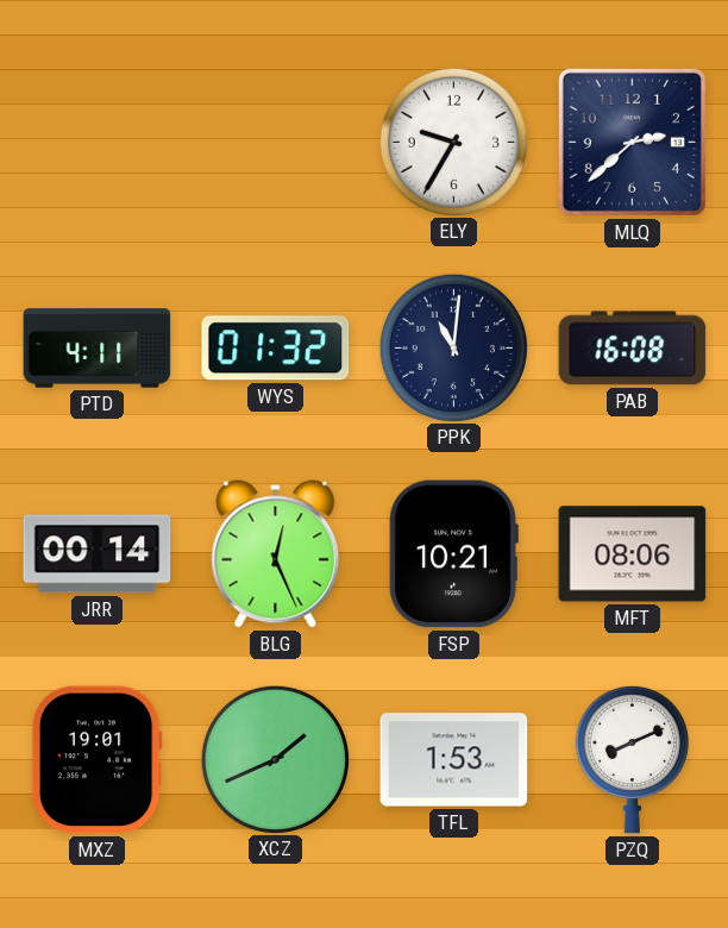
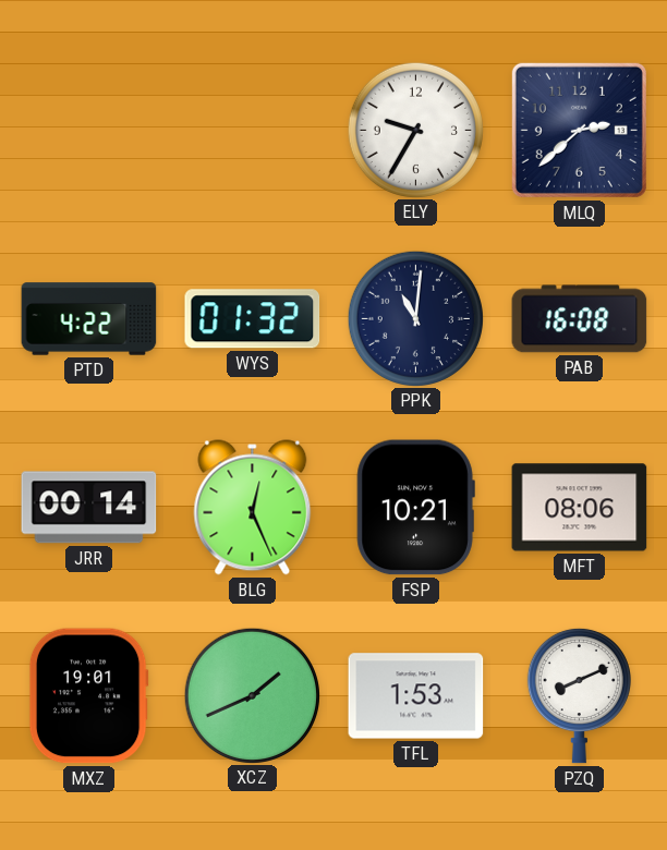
PTD: 4:11 -> 4:22 (89, 319)
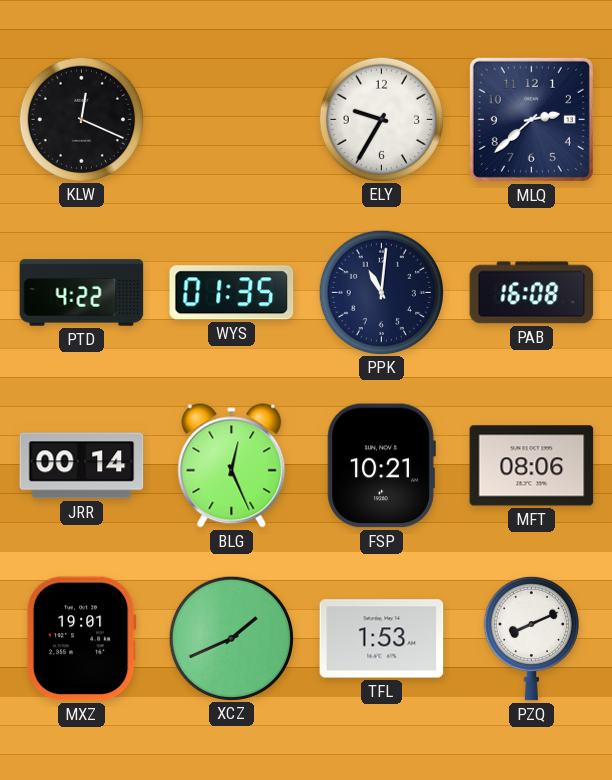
KLW: none -> 12:19 (81, 119)
WYS: 01:32 -> 01:35 (232, 293)
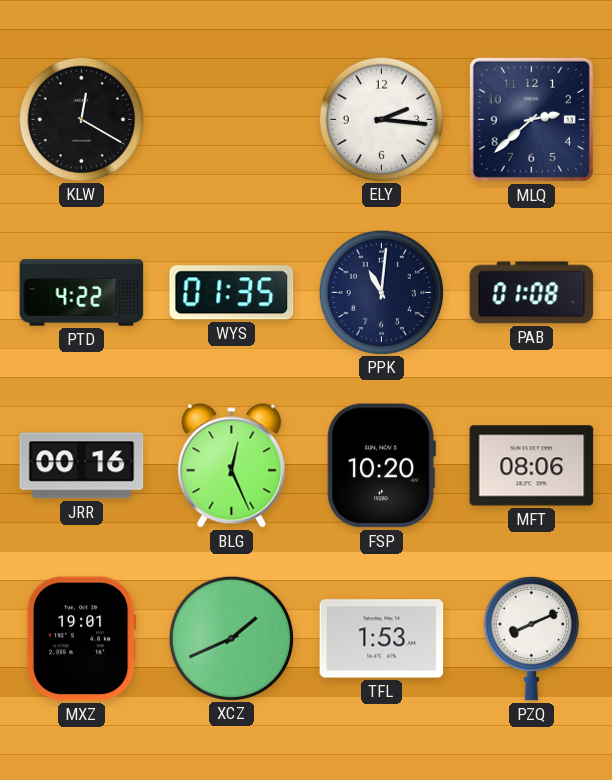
KLW: 12:19 -> 12:20 (81, 119)
ELY: 9:35 -> 2:16 (381, 119)
PAB: 16:08 -> 01:08 (532, 293)
JRR: 00:14 -> 00:16 (82, 466)
FSP: 10:21 -> 10:20 (381, 466)
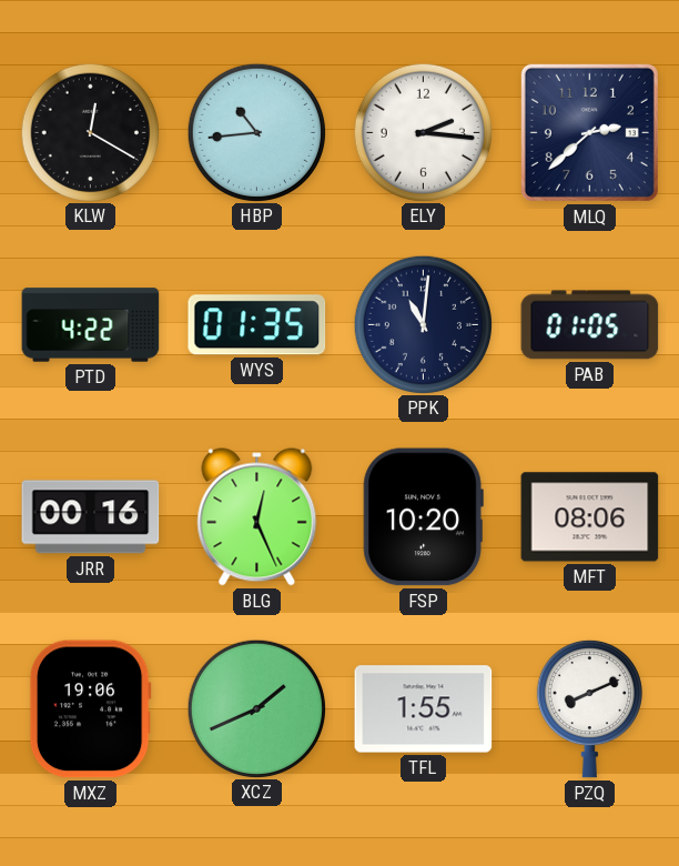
HBP: none -> 10:44 (256, 132)
PAB: 01:08 -> 01:05 (590, 325)
MXZ: 19:01 -> 19:06 (90, 709)
TFL: 1:53 -> 1:55 (424, 709)
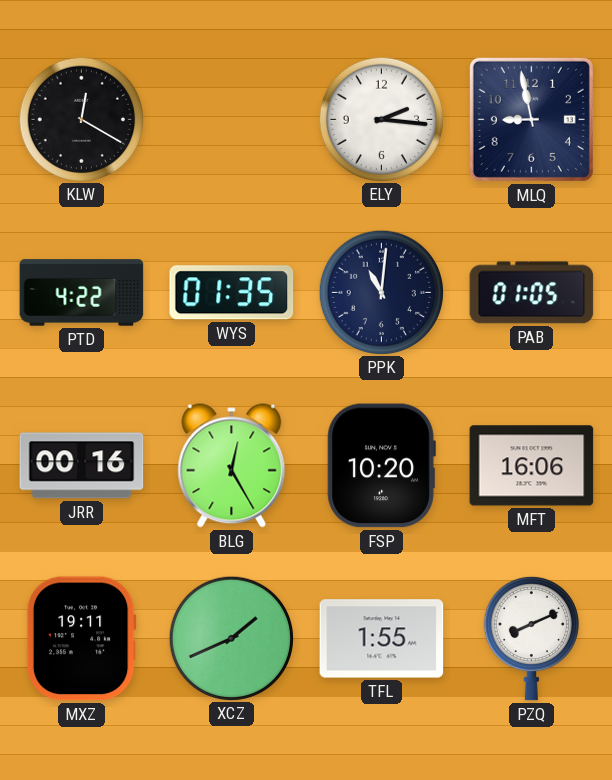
HBP: 10:44 -> none (256, 132)
MLQ: 2:38 -> 8:58 (531, 119)
BLG: 12:26 -> 12:25 (232, 466)
MFT: 08:06 -> 16:06 (532, 466)
MXZ: 19:06 -> 19:11 (81, 639)
